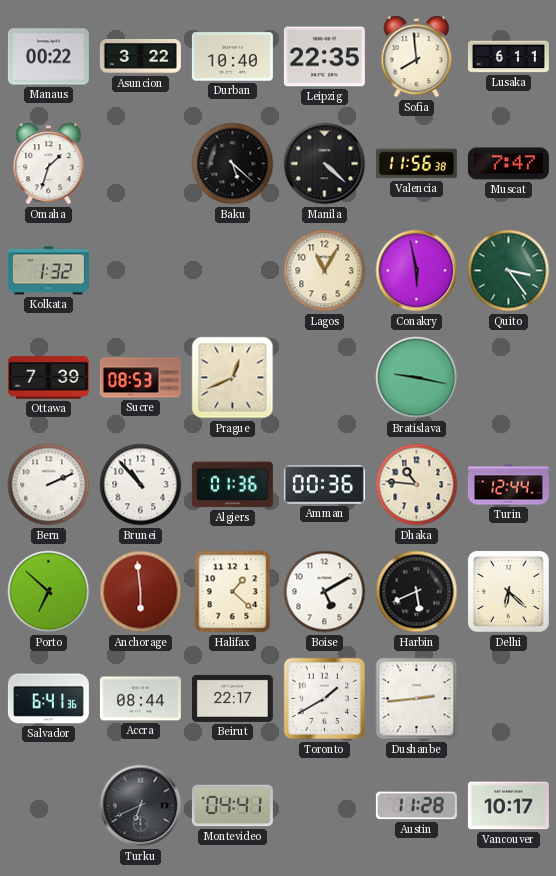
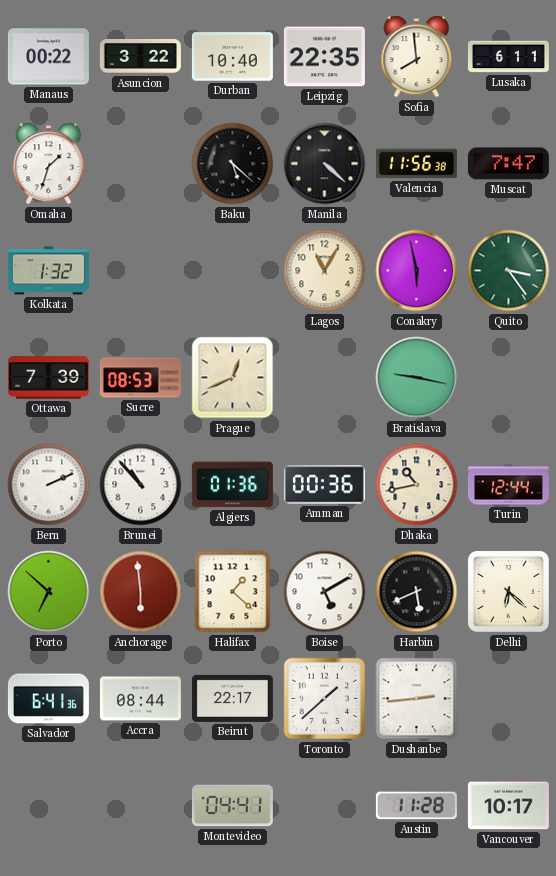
Dhaka: 10:46 -> 10:43 (417, 485)
Toronto: 1:40 -> 1:38 (325, 699)
Turku: 6:41 -> none (141, 806)
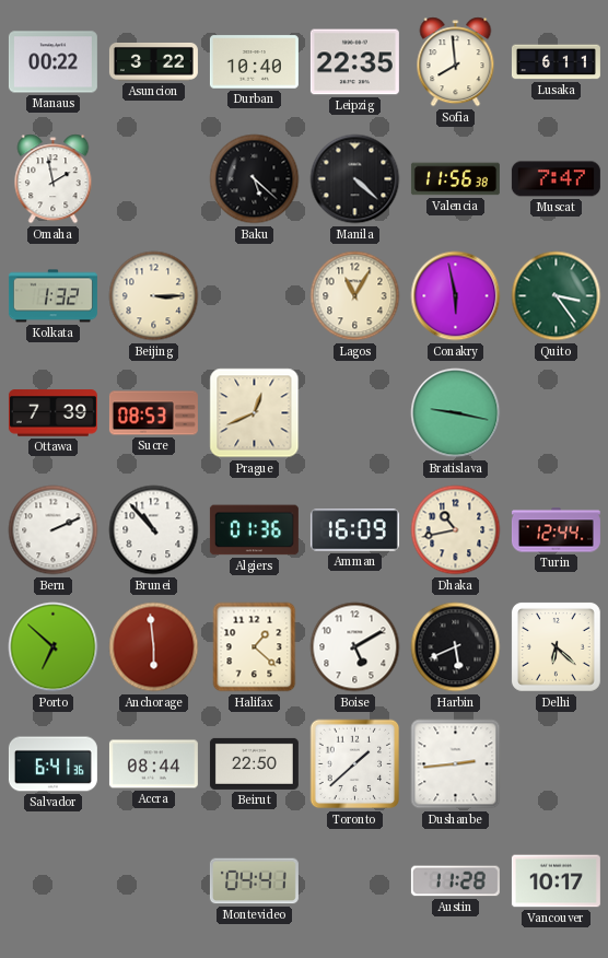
Omaha: 1:33 -> 1:58 (54, 179)
Beijing: none -> 3:15 (154, 296)
Amman: 00:36 -> 16:09 (354, 530)
Beirut: 22:17 -> 22:50 (254, 763)
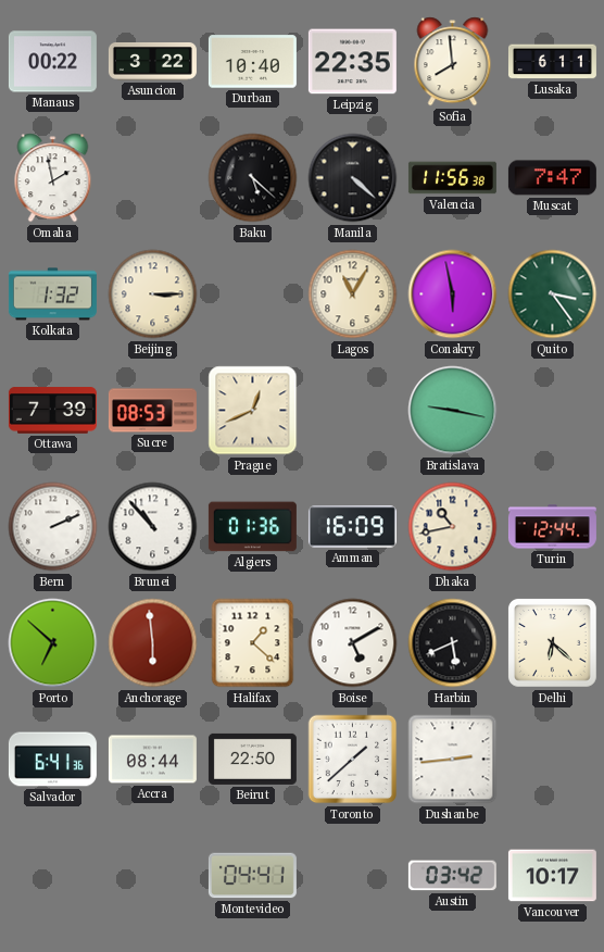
Austin: 11:28 -> 03:42 (452, 876)
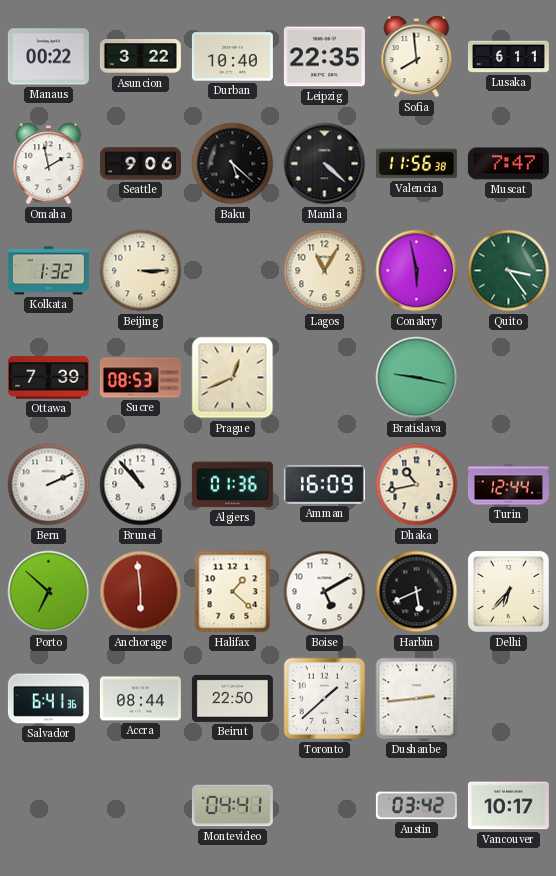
Seattle: none -> 9:06 (140, 164)
Delhi: 6:22 -> 6:37 (508, 591)
